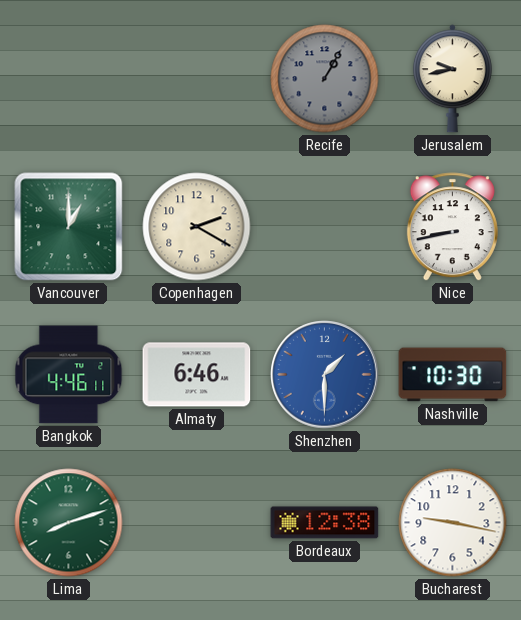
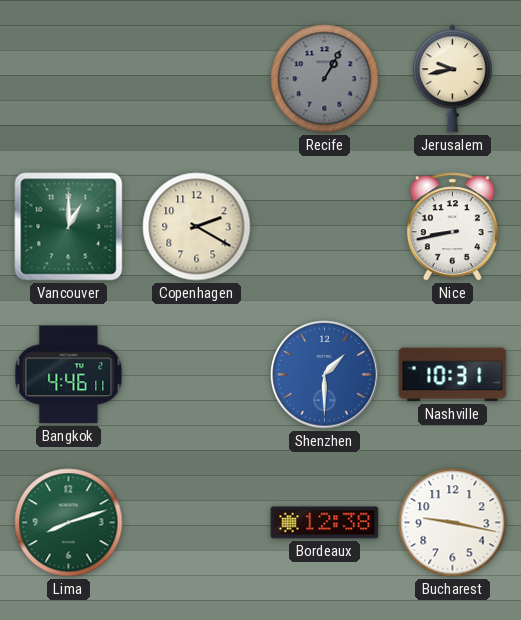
Almaty: 6:46 -> none (197, 375)
Nashville: 10:30 -> 10:31 (453, 375)
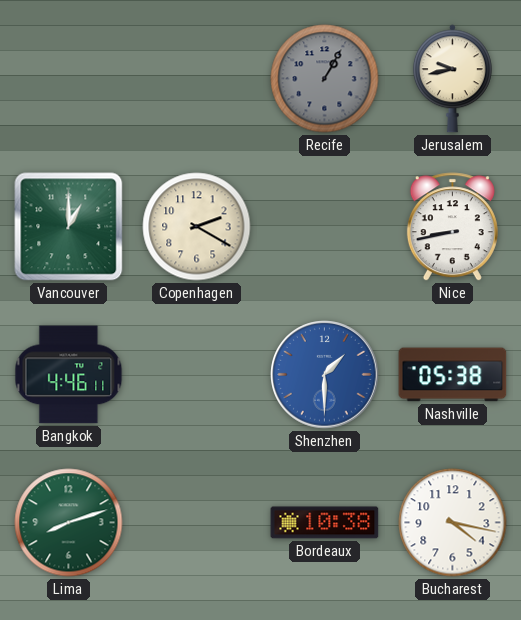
Nashville: 10:31 -> 05:38 (453, 375)
Bordeaux: 12:38 -> 10:38 (325, 523)
Bucharest: 9:17 -> 4:17 (453, 523)
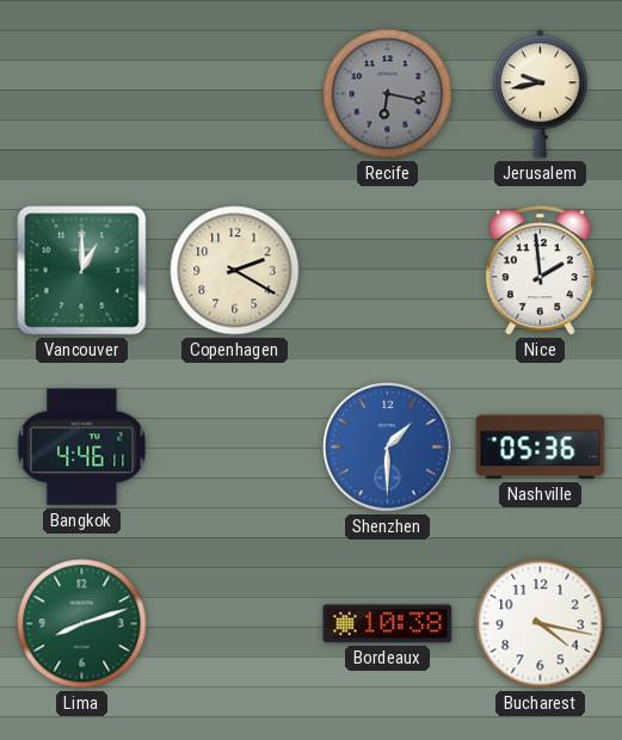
Recife: 1:05 -> 6:17 (388, 94)
Nice: 8:43 -> 1:59 (540, 271)
Nashville: 05:38 -> 05:36 (541, 448)
